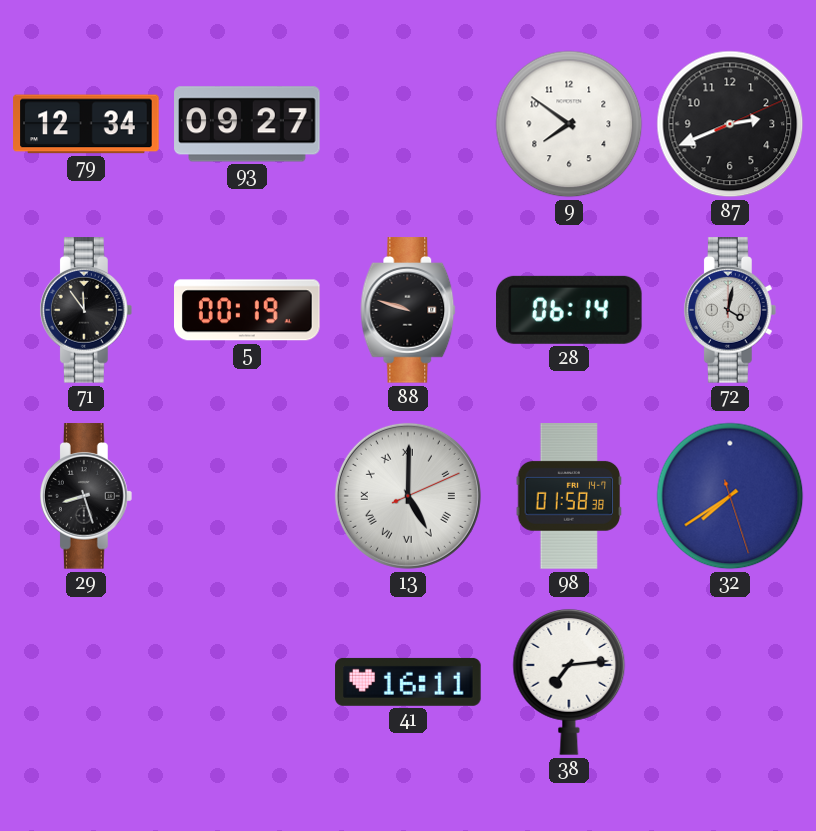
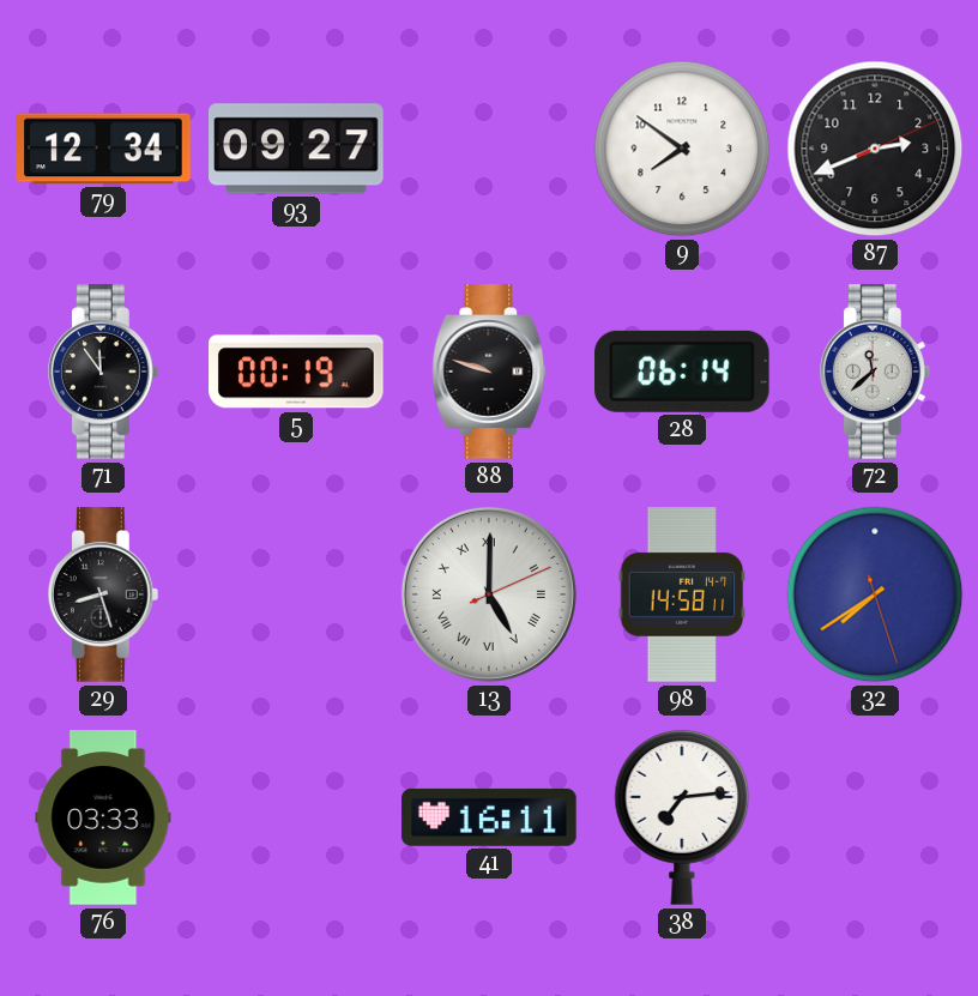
72: 4:02 -> 11:38 (875, 372)
98: 01:58 -> 14:58 (682, 594)
76: none -> 03:33 (103, 817)
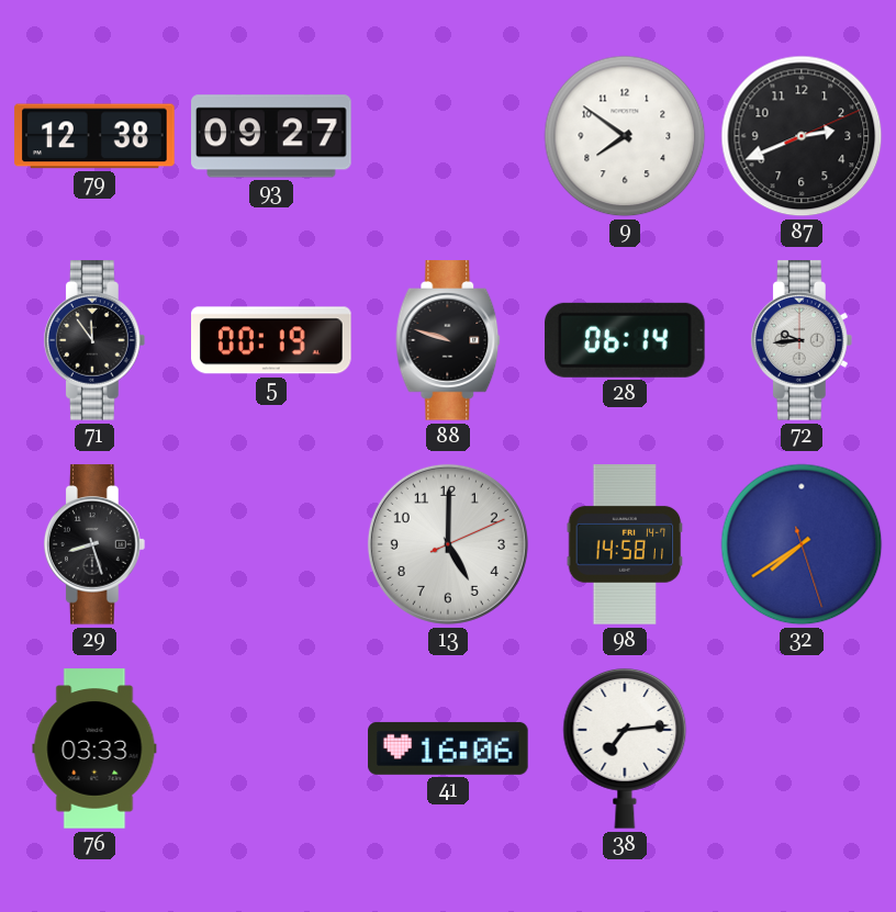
79: 12:34 -> 12:38 (94, 136)
72: 11:38 -> 9:44 (802, 340)
13 numerals: Roman -> Arabic (448, 544)
41: 16:11 -> 16:06 (448, 748)
